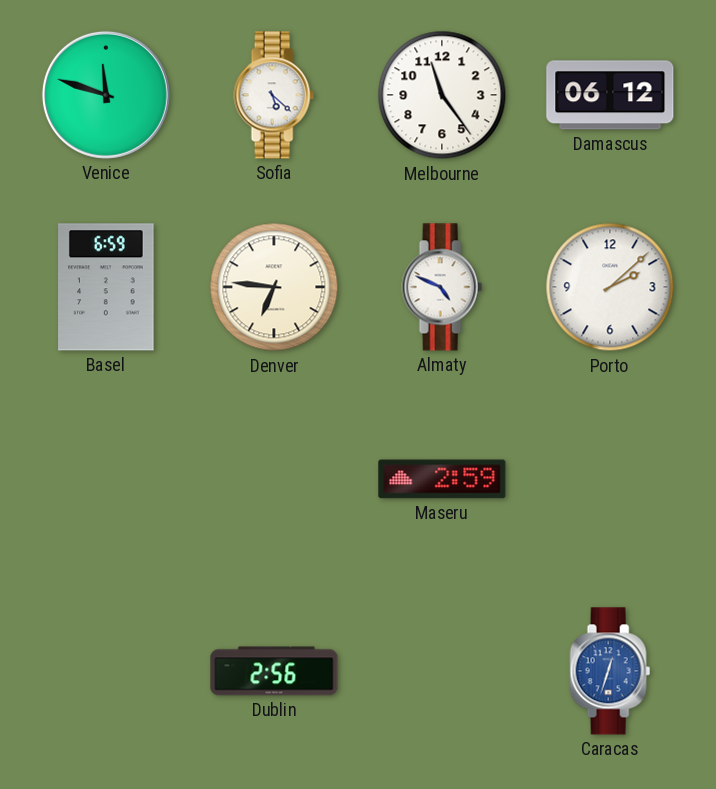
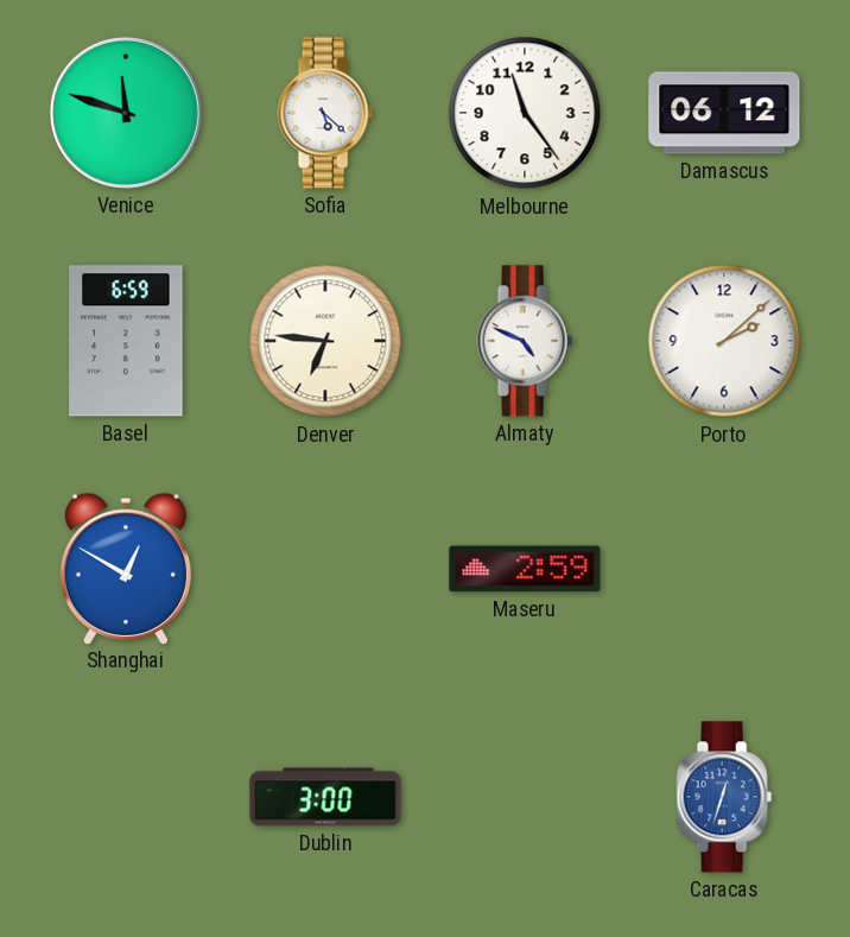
Shanghai: none -> 12:50 (125, 568)
Dublin: 2:56 -> 3:00 (325, 797)
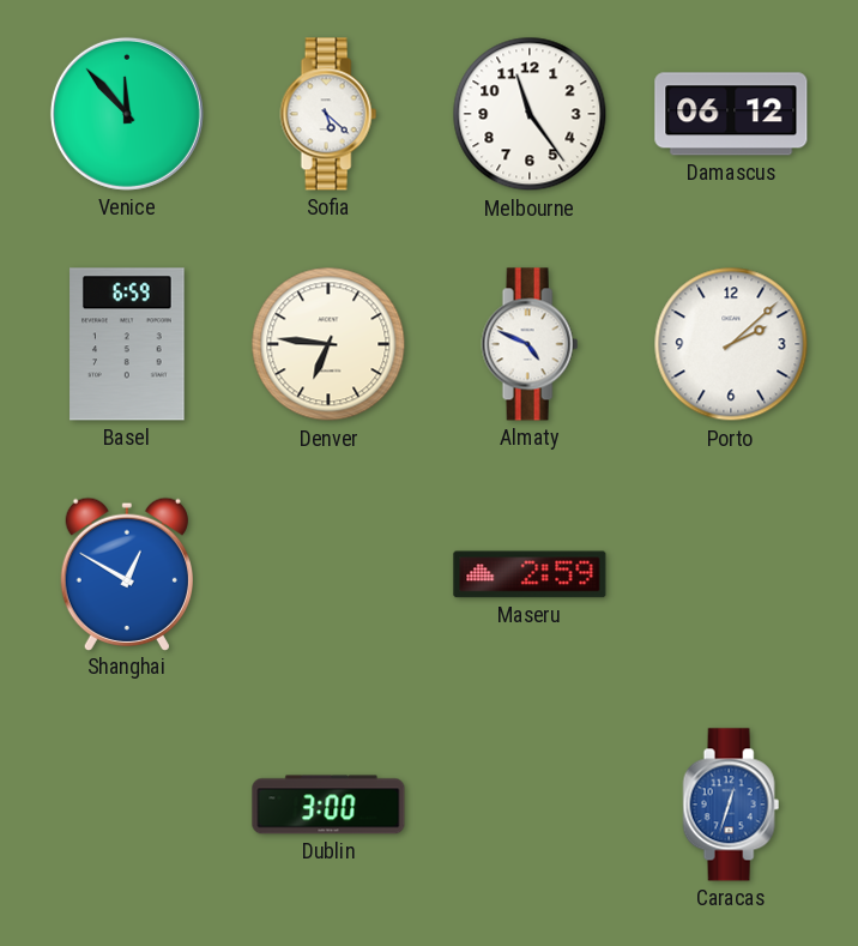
Venice: 11:48 -> 11:53 (127, 114)
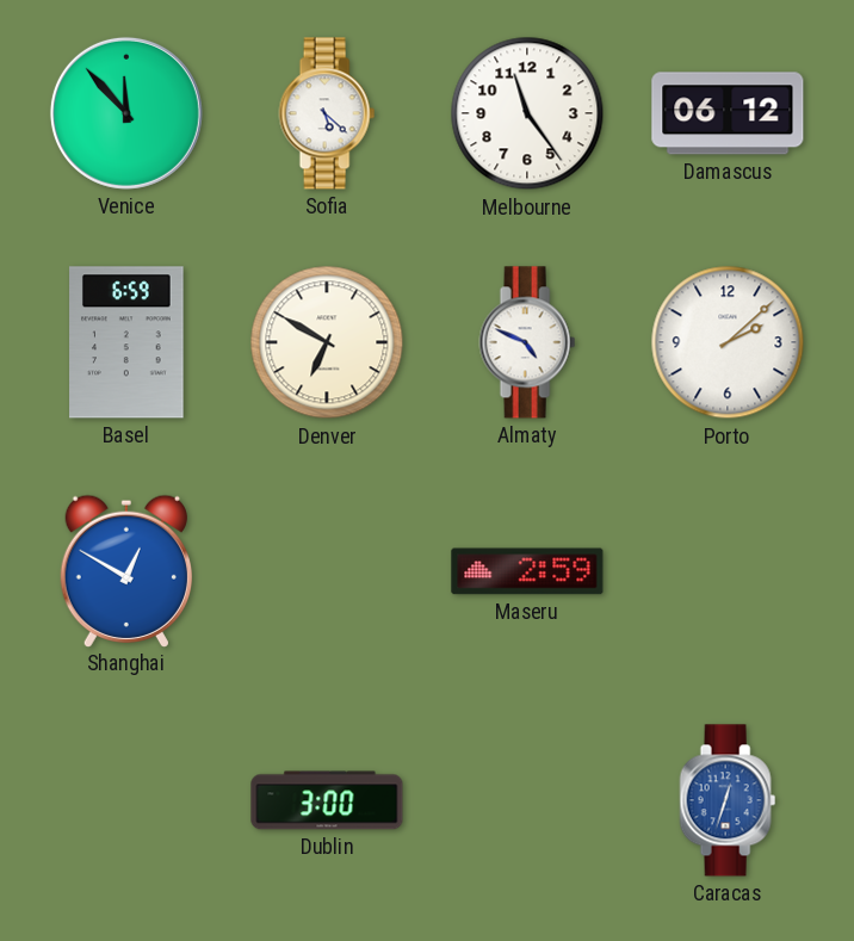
Denver: 6:46 -> 6:50 (327, 342)
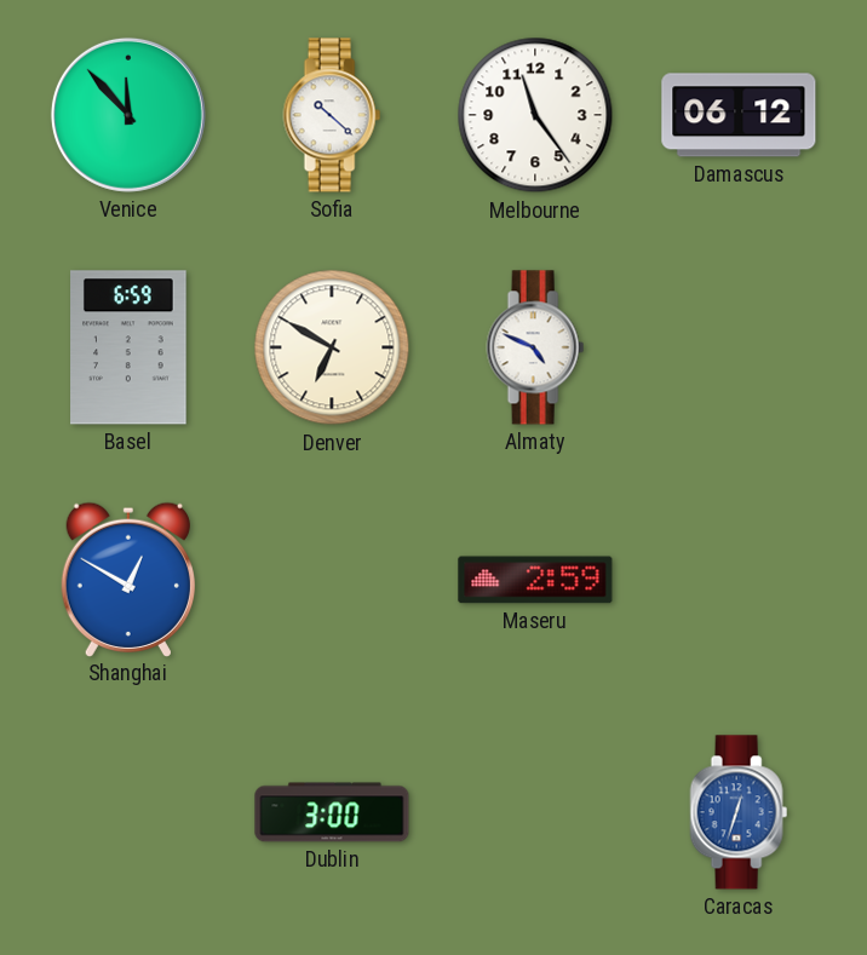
Sofia: 5:22 -> 10:22 (332, 115)
Porto: 2:08 -> none (728, 342)
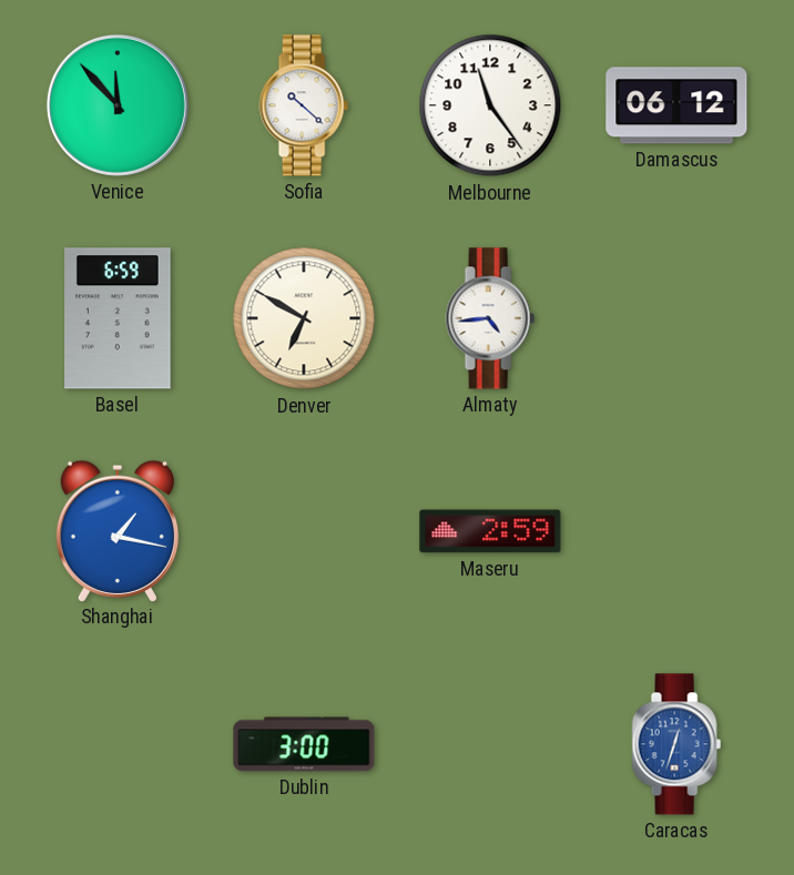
Almaty: 4:49 -> 4:44 (490, 318)
Shanghai: 12:50 -> 1:17 (116, 530)
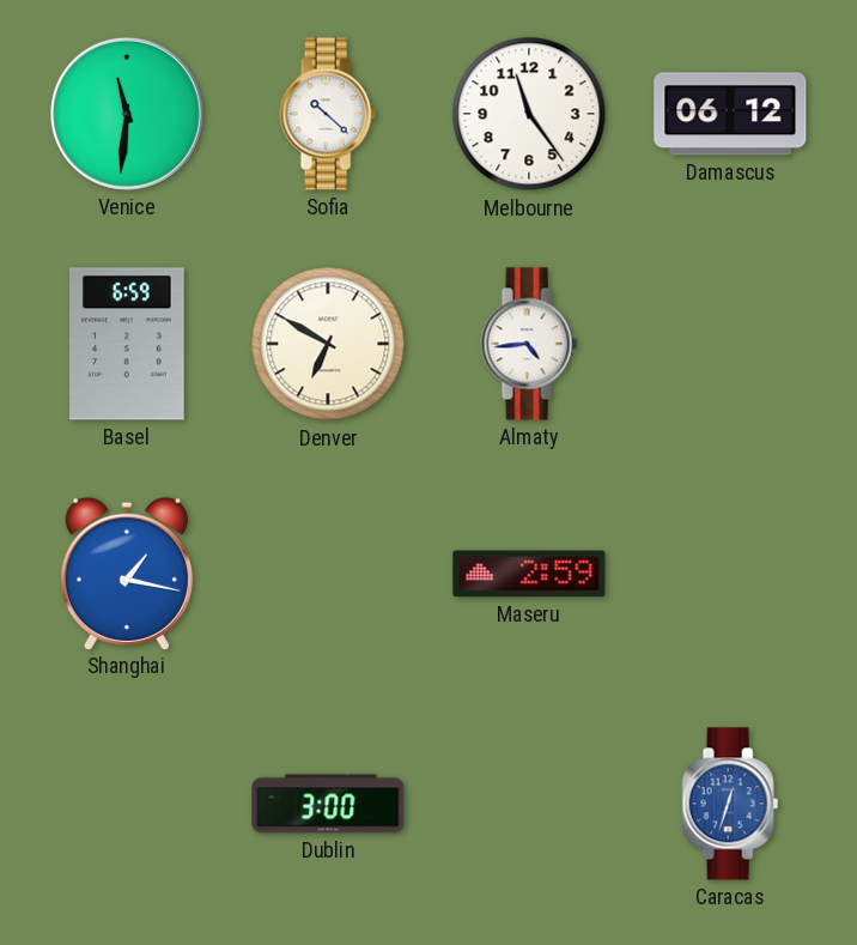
Venice: 11:53 -> 11:31 (127, 114)
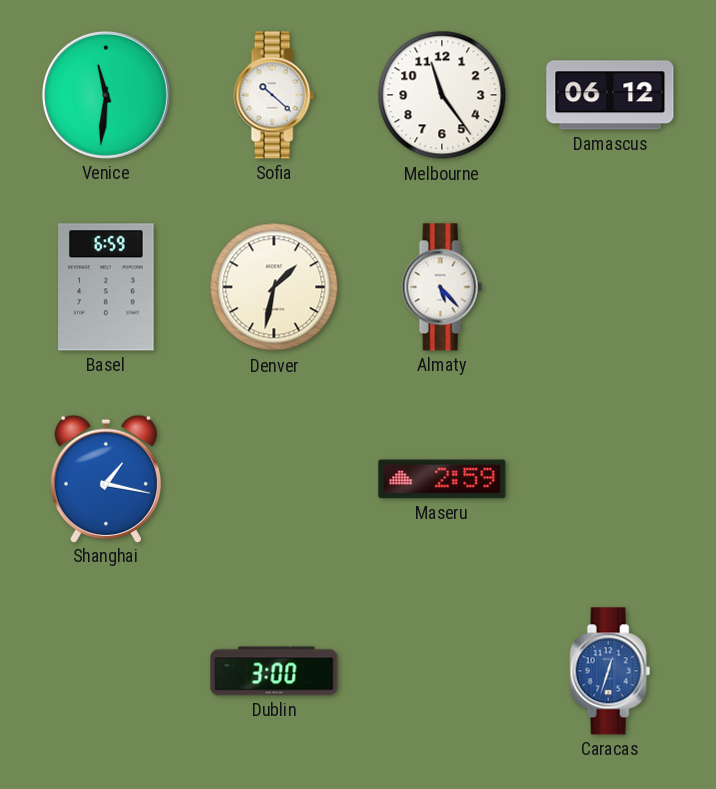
Denver: 6:50 -> 1:32 (274, 287)
Almaty: 4:44 -> 5:23 (442, 287)
